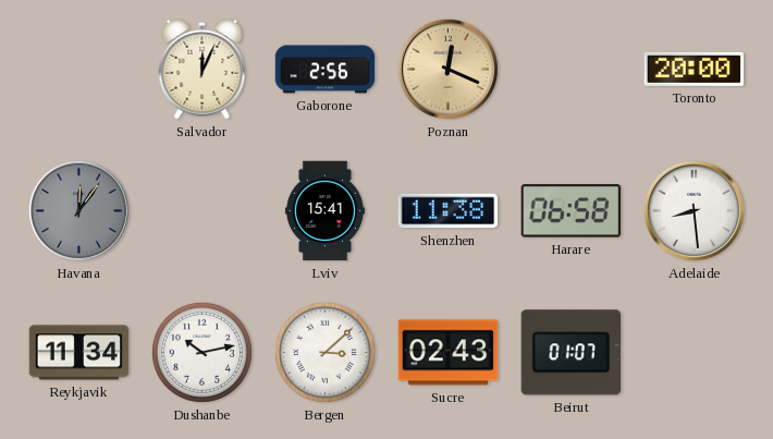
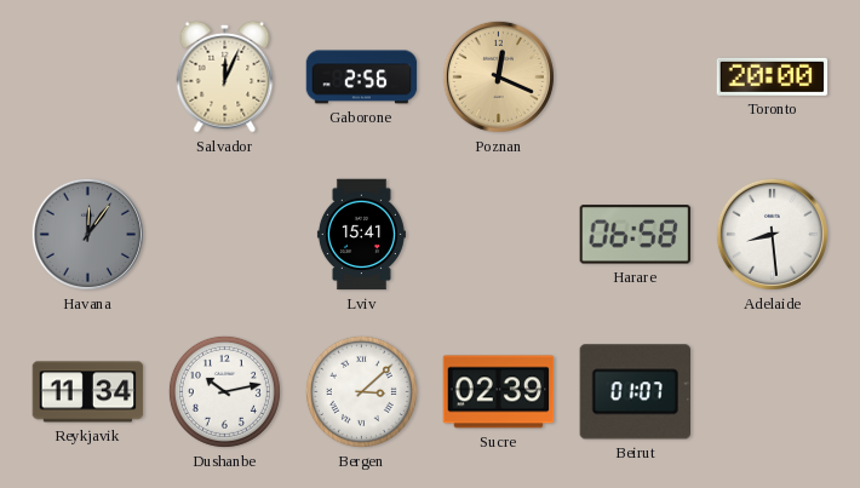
Shenzhen: 11:38 -> none (449, 211)
Sucre: 02:43 -> 02:39 (499, 392)
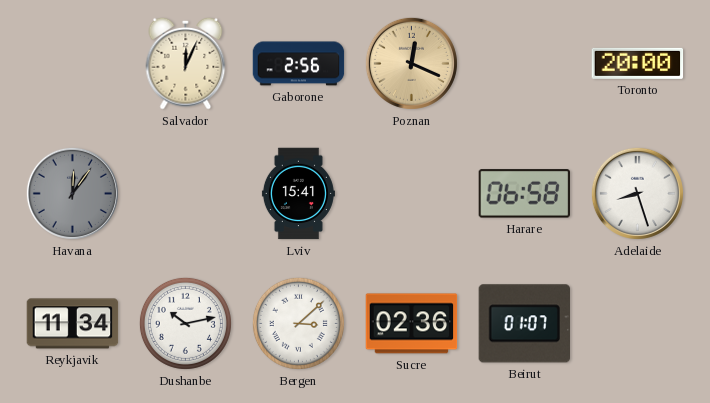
Adelaide: 8:29 -> 8:27 (637, 193)
Sucre: 02:39 -> 02:36 (412, 324)
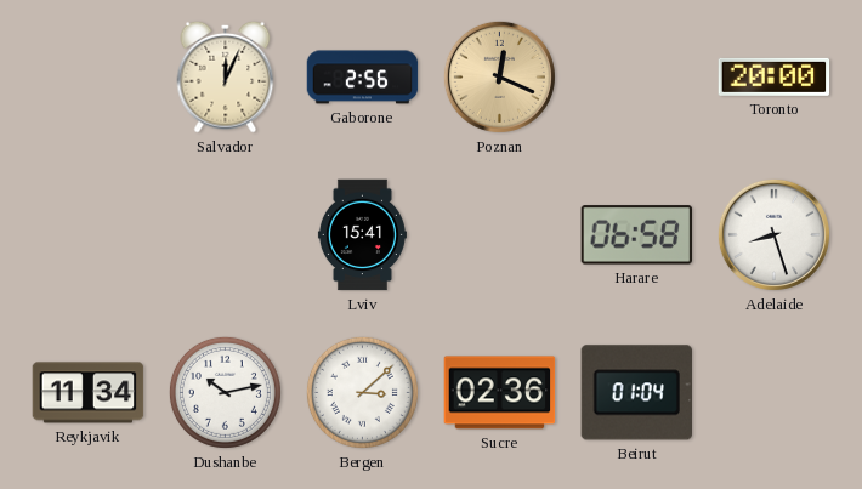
Havana: 12:06 -> none (72, 193)
Beirut: 01:07 -> 01:04 (636, 393)
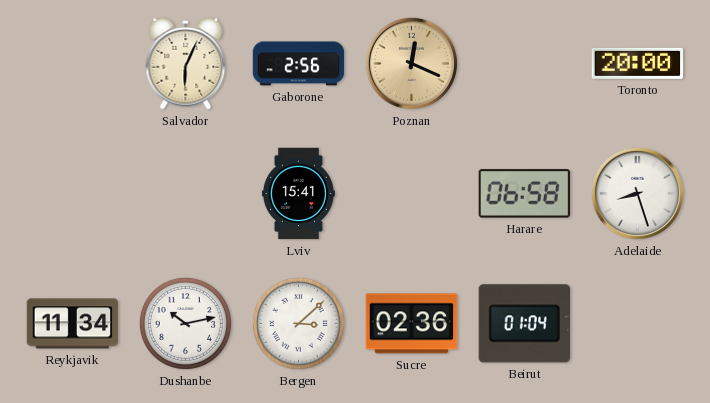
Salvador: 12:04 -> 6:04 (186, 63)
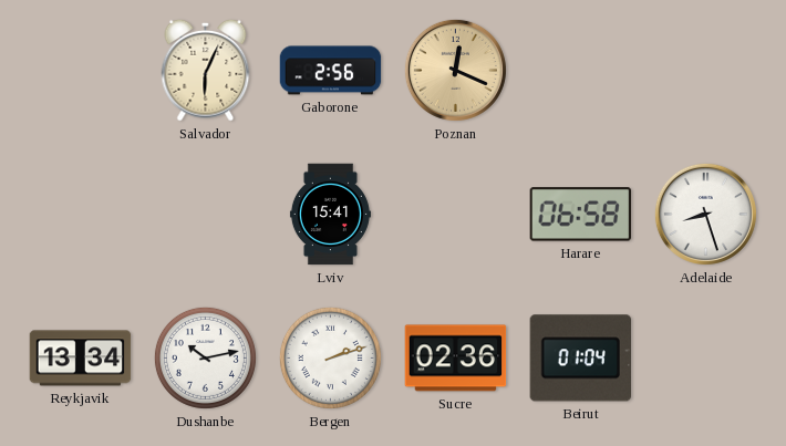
Toronto: 20:00 -> none (638, 63)
Reykjavik: 11:34 -> 13:34 (81, 359)
Bergen: 3:08 -> 2:12 (330, 357)
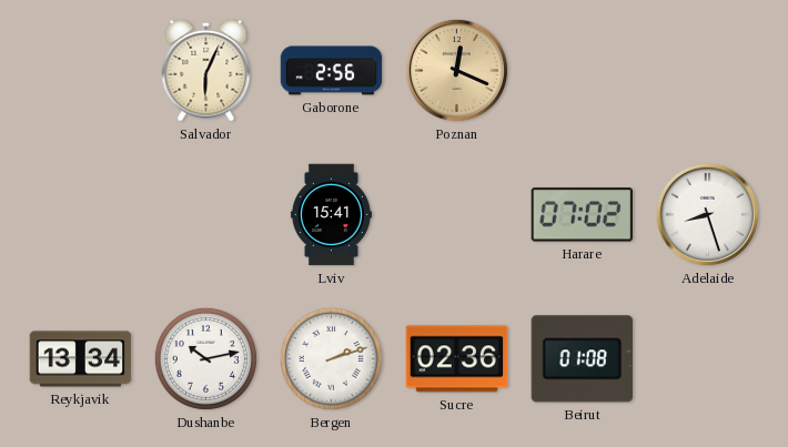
Harare: 06:58 -> 07:02 (582, 215)
Beirut: 01:04 -> 01:08 (582, 359)
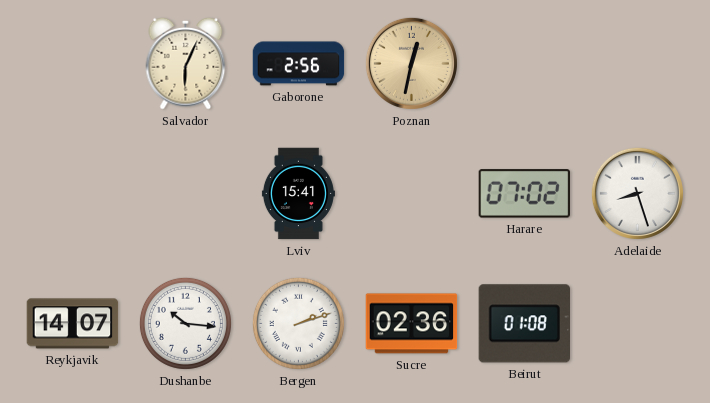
Poznan: 12:19 -> 12:32 (411, 63)
Reykjavik: 13:34 -> 14:07 (73, 324)
Dushanbe: 10:13 -> 10:16 (185, 323)
